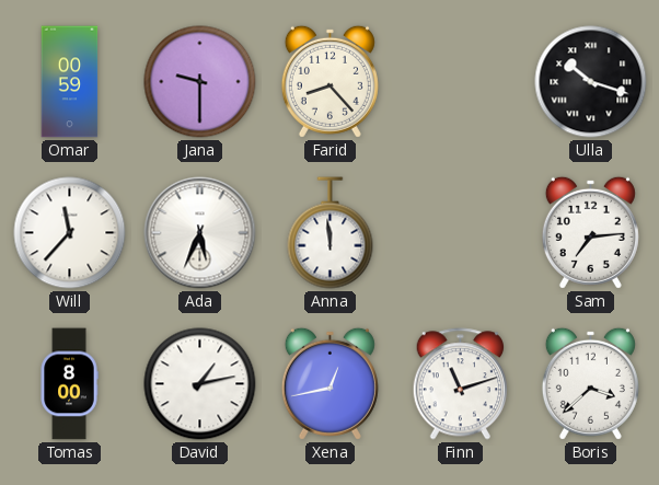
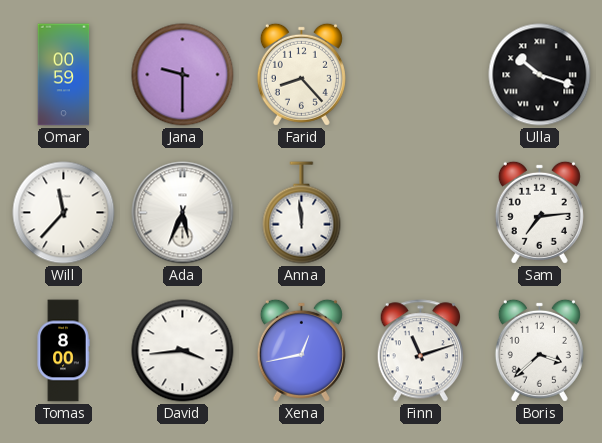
David: 1:13 -> 3:44 (183, 351)
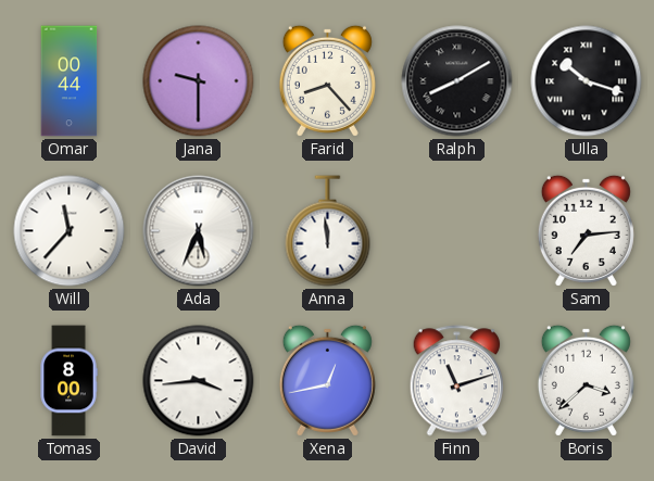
Omar: 00:59 -> 00:44 (70, 81)
Ralph: none -> 8:10 (457, 81)
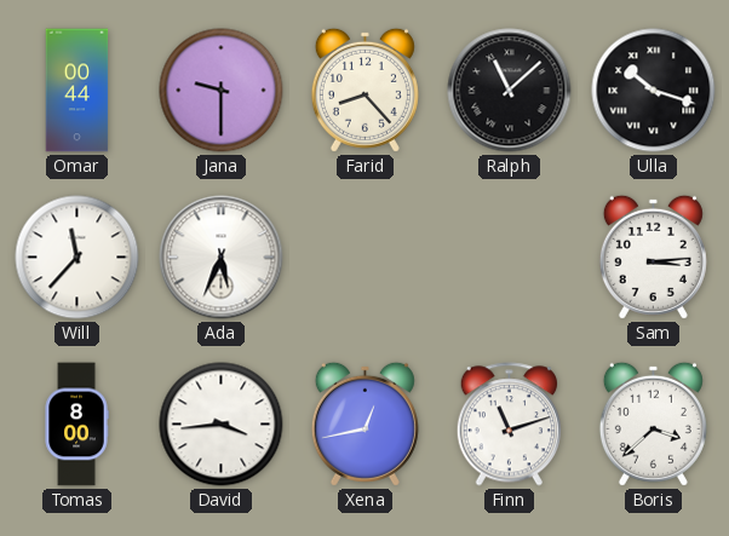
Ralph: 8:10 -> 11:08 (510, 91)
Anna: 11:59 -> none (328, 231)
Sam: 7:14 -> 3:14 (653, 257)
